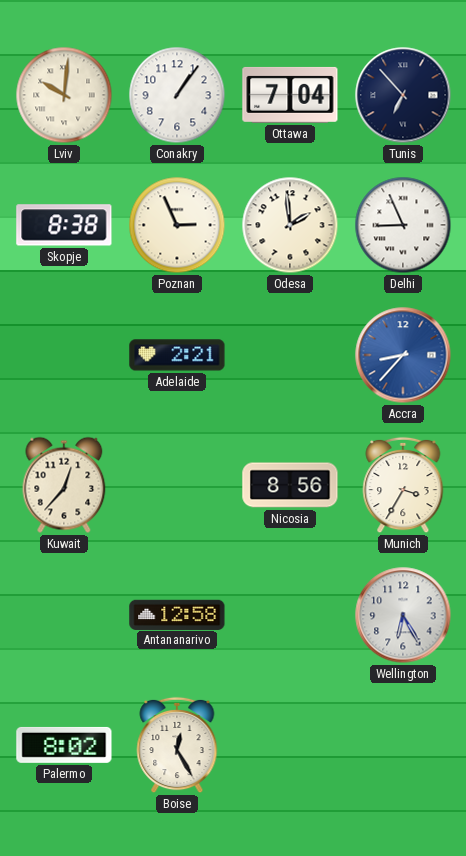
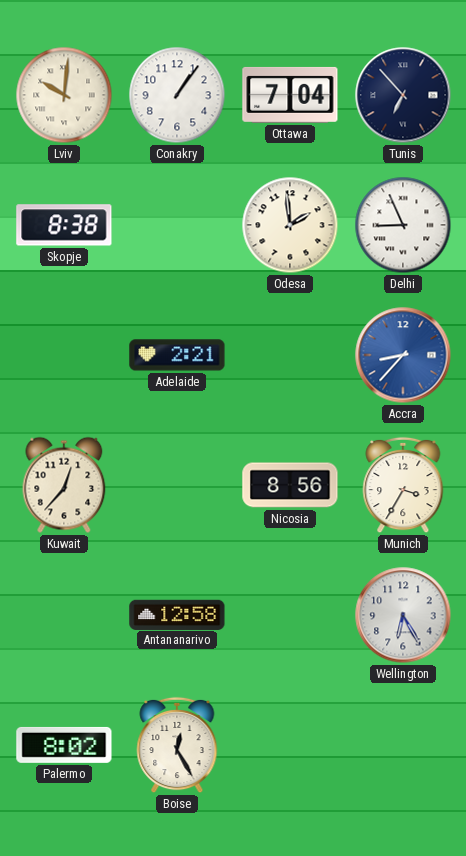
Poznan: 2:56 -> none (177, 225)
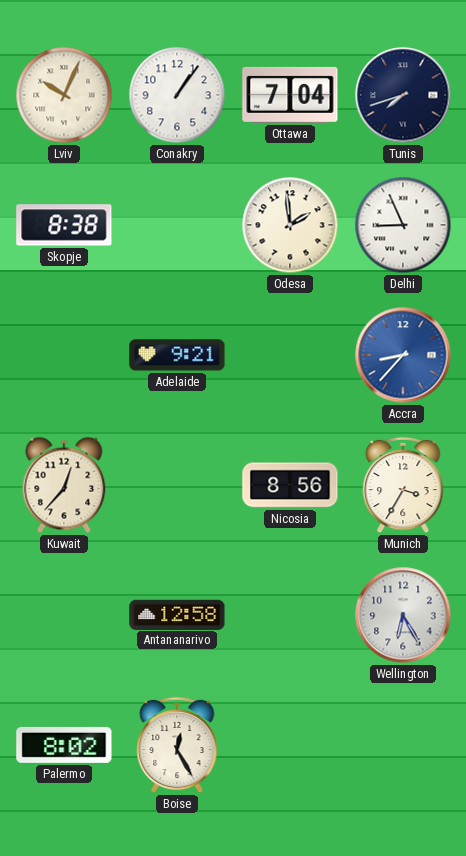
Lviv: 10:01 -> 10:04 (64, 95)
Tunis: 6:53 -> 7:42 (403, 95)
Adelaide: 2:21 -> 9:21 (177, 355)
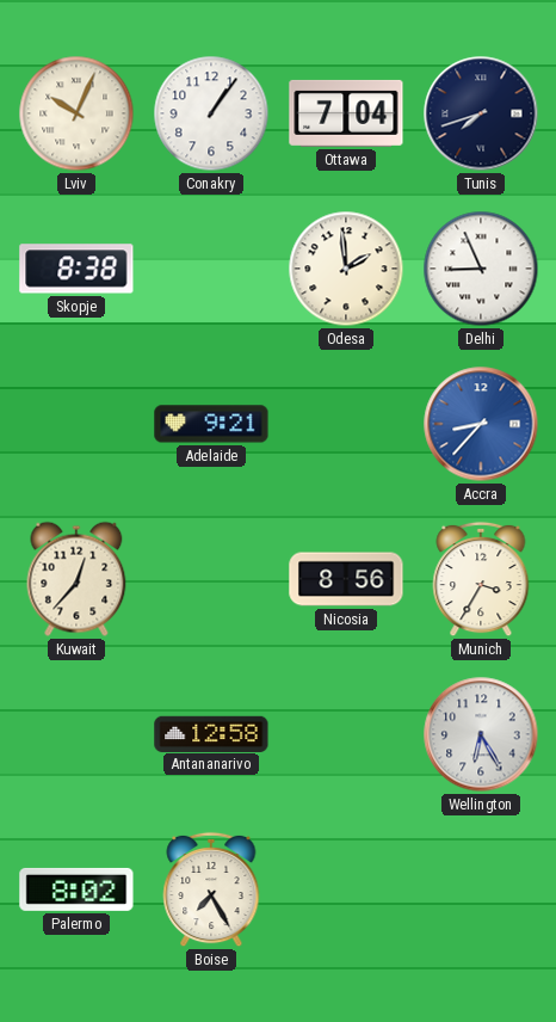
Boise: 12:25 -> 7:25 (211, 889)
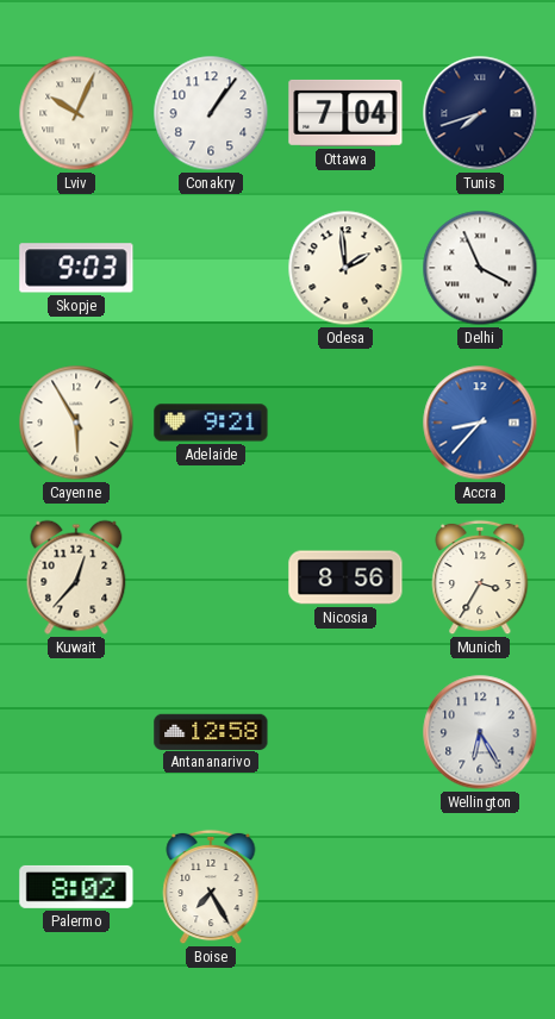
Skopje: 8:38 -> 9:03 (76, 268)
Delhi: 8:56 -> 3:56 (480, 268)
Cayenne: none -> 5:55 (76, 423)
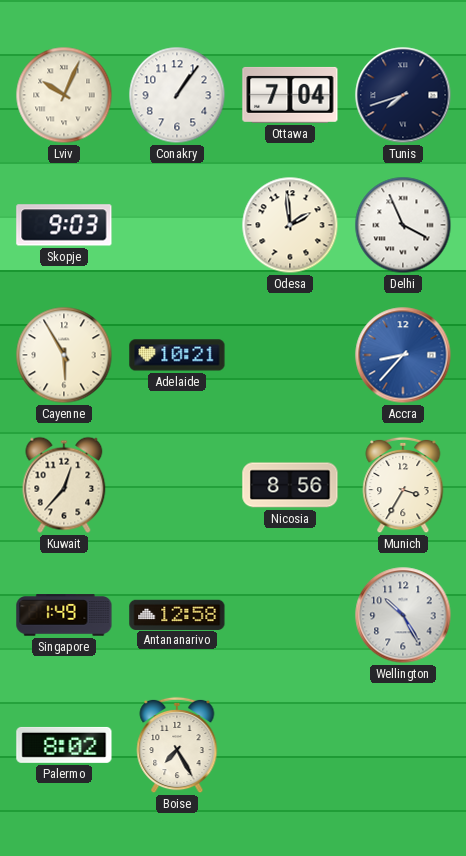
Adelaide: 9:21 -> 10:21 (177, 355)
Singapore: none -> 1:49 (64, 615)
Wellington: 6:25 -> 10:25 (403, 615)
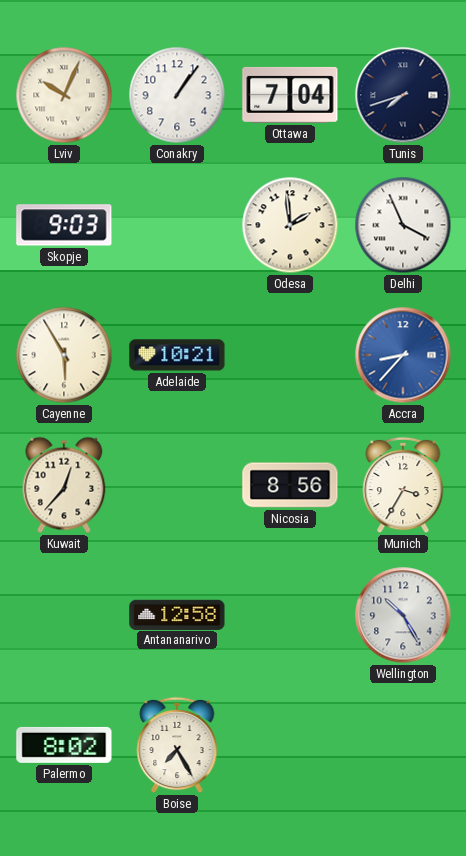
Singapore: 1:49 -> none (64, 615)
